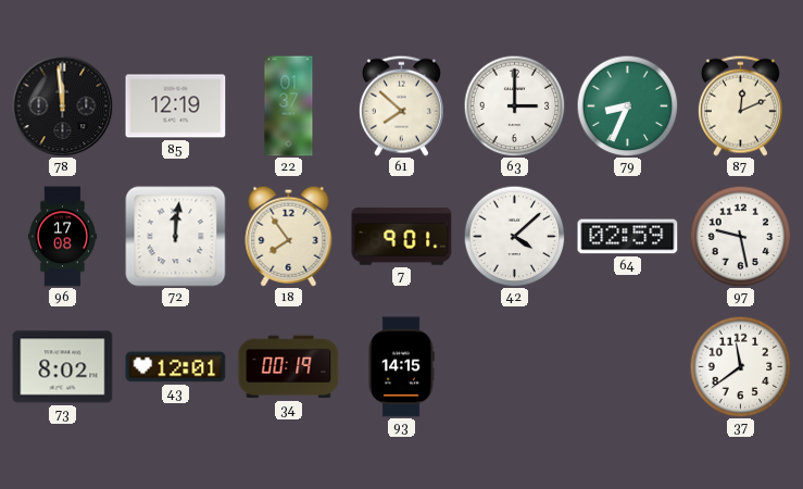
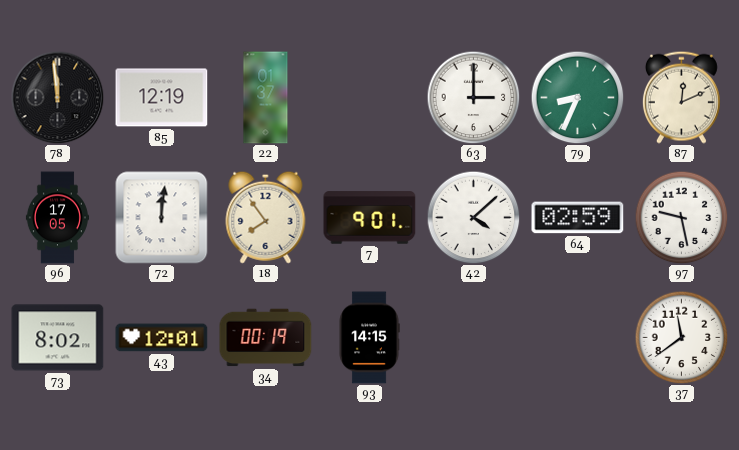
61: 7:52 -> none (401, 105)
96: 17:08 -> 17:05 (57, 218)
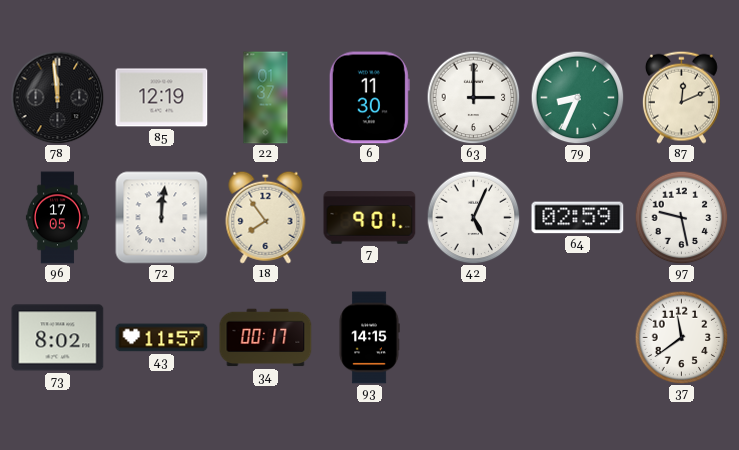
6: none -> 11:30 (369, 98)
42: 4:08 -> 5:04 (473, 217)
43: 12:01 -> 11:57 (162, 338)
34: 00:19 -> 00:17 (266, 338)
